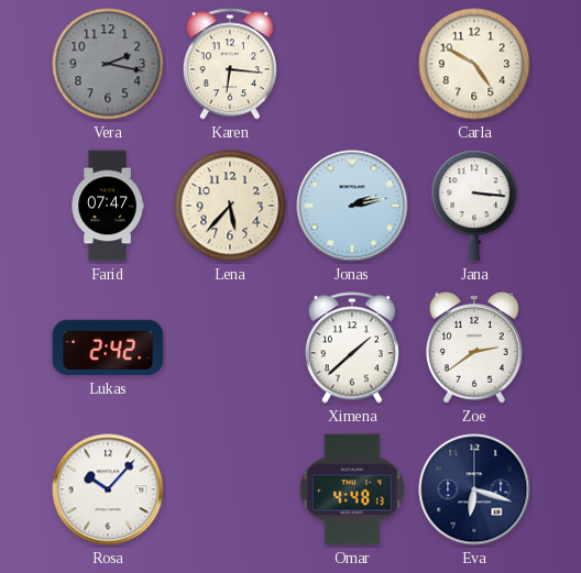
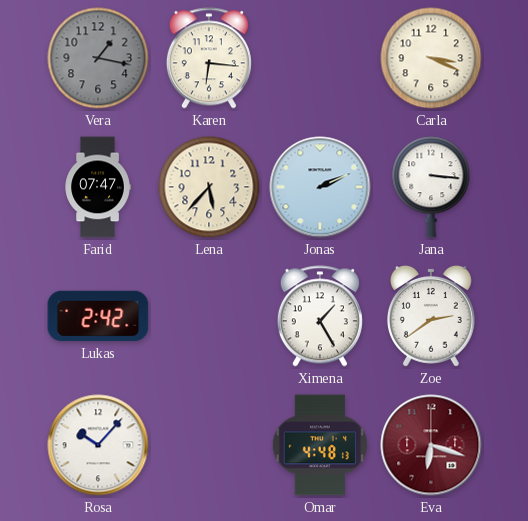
Vera: 2:17 -> 1:17 (98, 58)
Carla: 4:50 -> 3:19 (431, 58)
Jonas: 2:13 -> 2:11 (320, 187)
Ximena: 1:38 -> 1:25 (320, 316)
Eva dial: navy -> burgundy (431, 445)
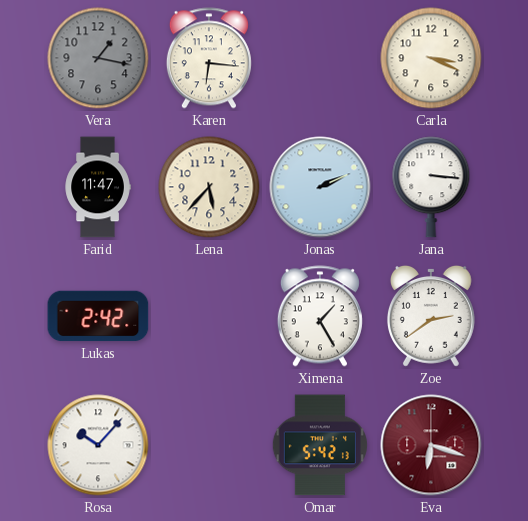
Farid: 07:47 -> 11:47 (98, 187)
Omar: 4:48 -> 5:42 (320, 445)
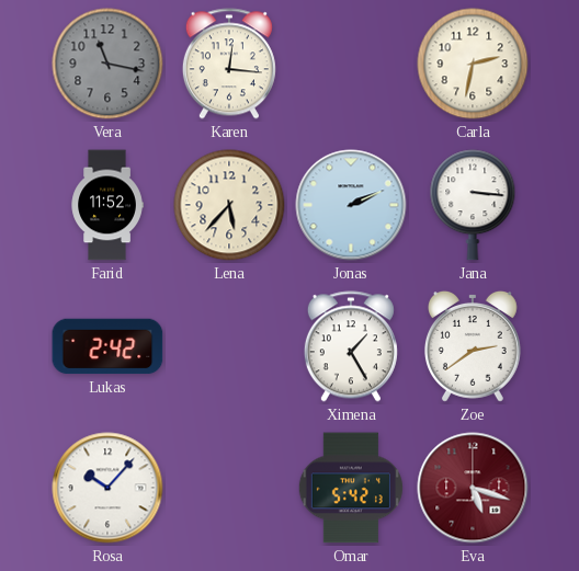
Vera: 1:17 -> 11:17 (107, 64)
Karen: 6:16 -> 12:16 (229, 64)
Carla: 3:19 -> 2:32 (473, 64)
Farid: 11:47 -> 11:52 (107, 205)
Eva: 6:18 -> 5:18 (473, 488)
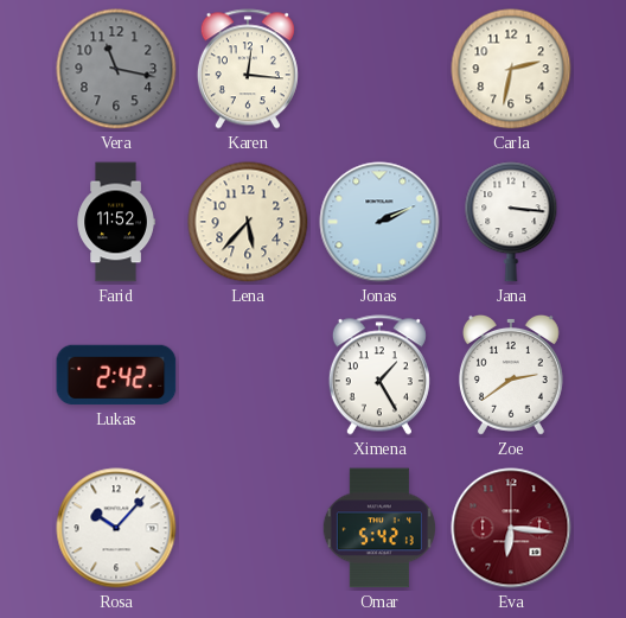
Eva: 5:18 -> 6:16 (511, 528)
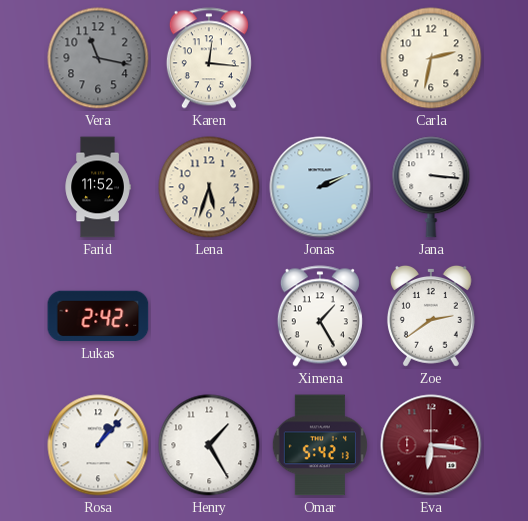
Lena: 5:37 -> 5:33 (209, 187)
Rosa: 10:07 -> 1:07 (98, 445)
Henry: none -> 1:25 (209, 445)
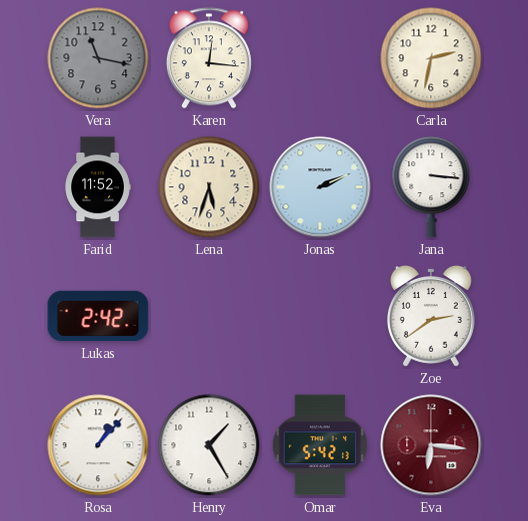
Ximena: 1:25 -> none (320, 316)
